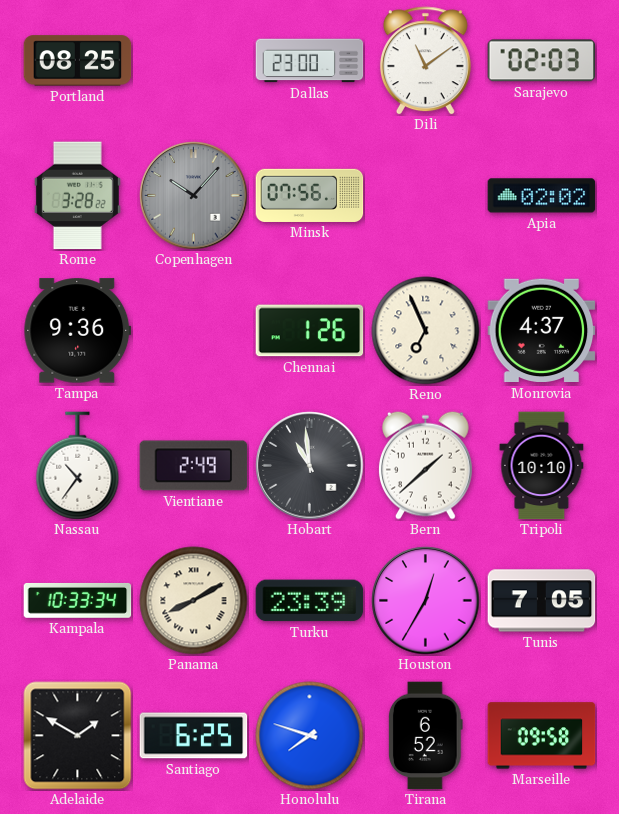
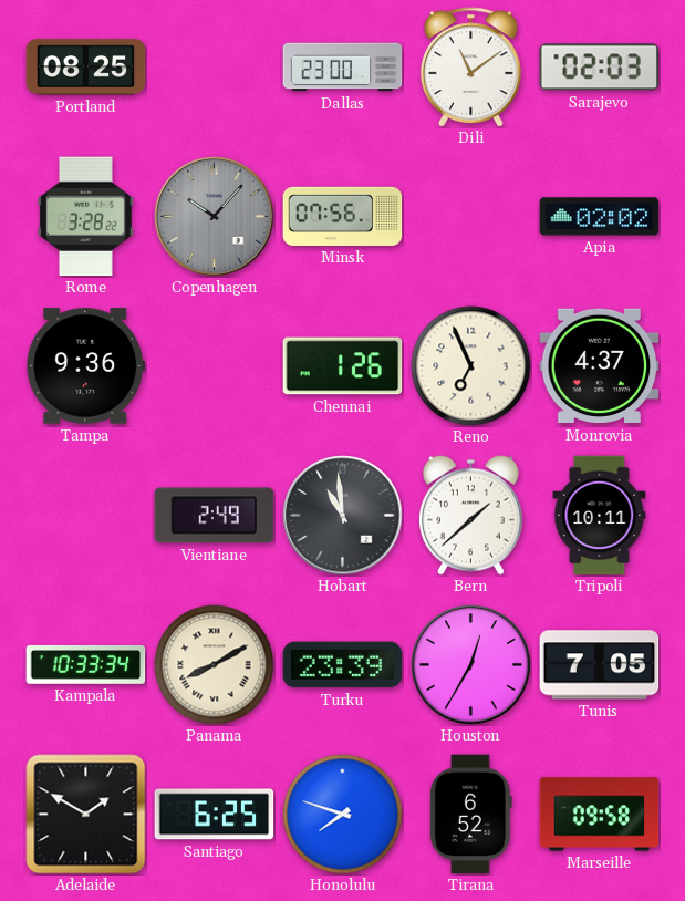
Nassau: 10:36 -> none (78, 466)
Tripoli: 10:10 -> 10:11 (600, 516)
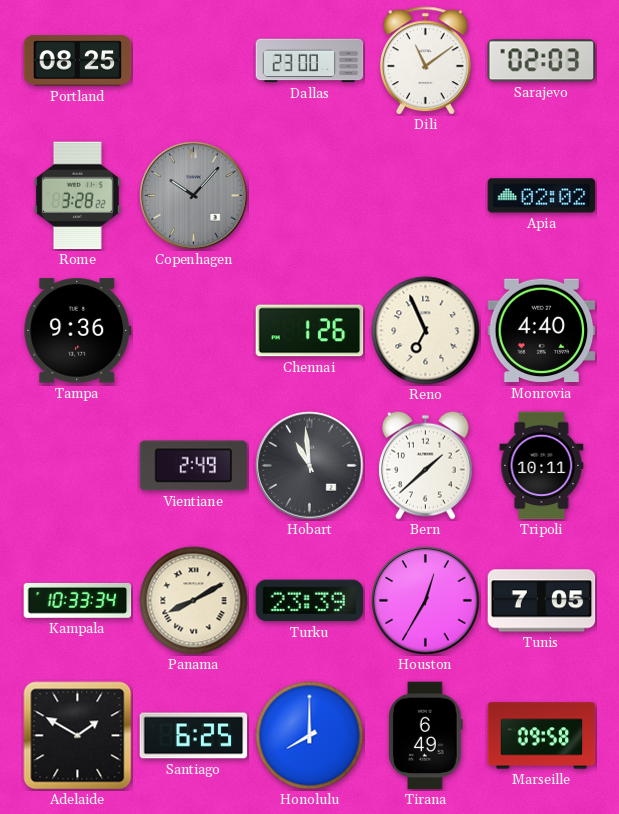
Minsk: 07:56 -> none (343, 216)
Monrovia: 4:37 -> 4:40 (542, 331)
Honolulu: 7:48 -> 8:00 (310, 736)
Tirana: 6:52 -> 6:49 (425, 736)
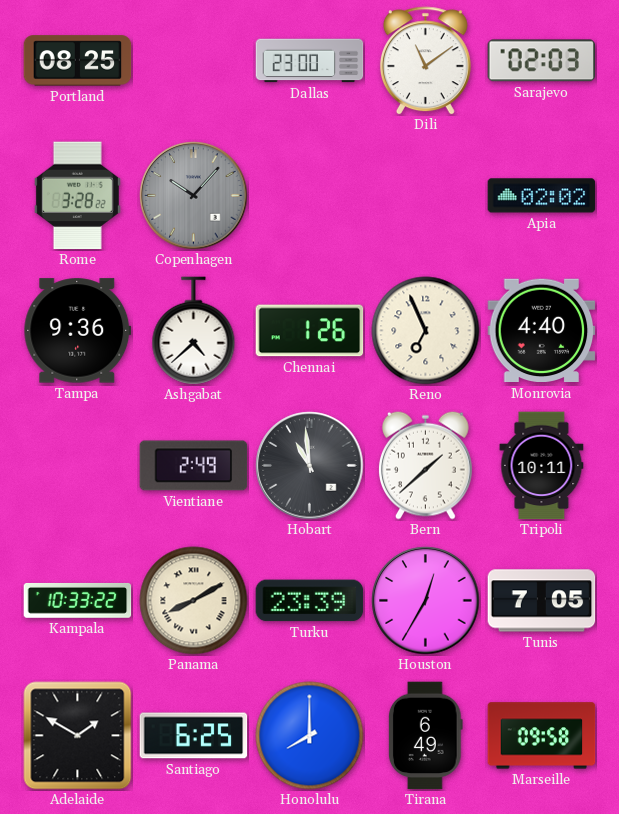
Ashgabat: none -> 4:38 (194, 331)
Kampala: 10:33:34 -> 10:33:22 (78, 601)
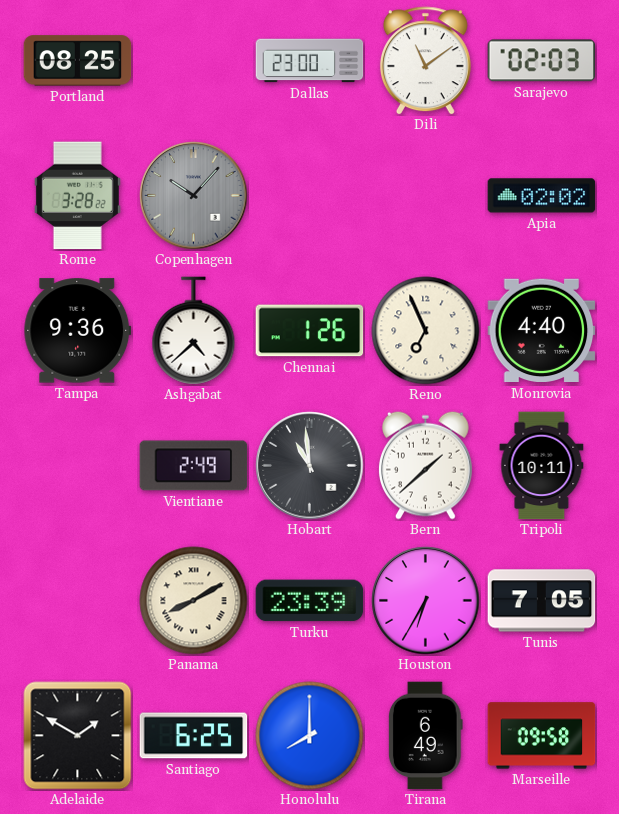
Kampala: 10:33 -> none (78, 601)
Houston: 12:35 -> 6:35 (426, 601)
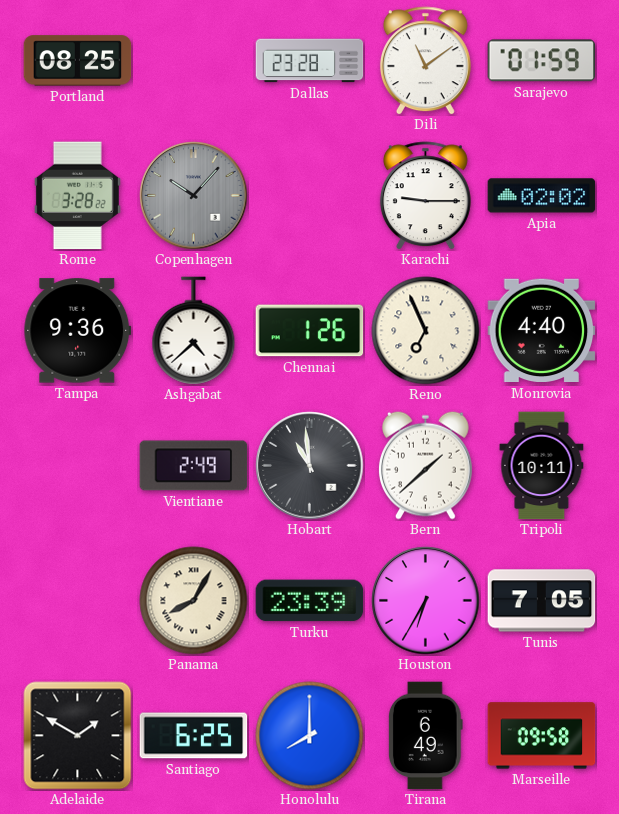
Dallas: 23:00 -> 23:28 (310, 61)
Sarajevo: 02:03 -> 01:59 (542, 61)
Karachi: none -> 9:15 (425, 196)
Panama: 8:10 -> 8:05 (194, 601)
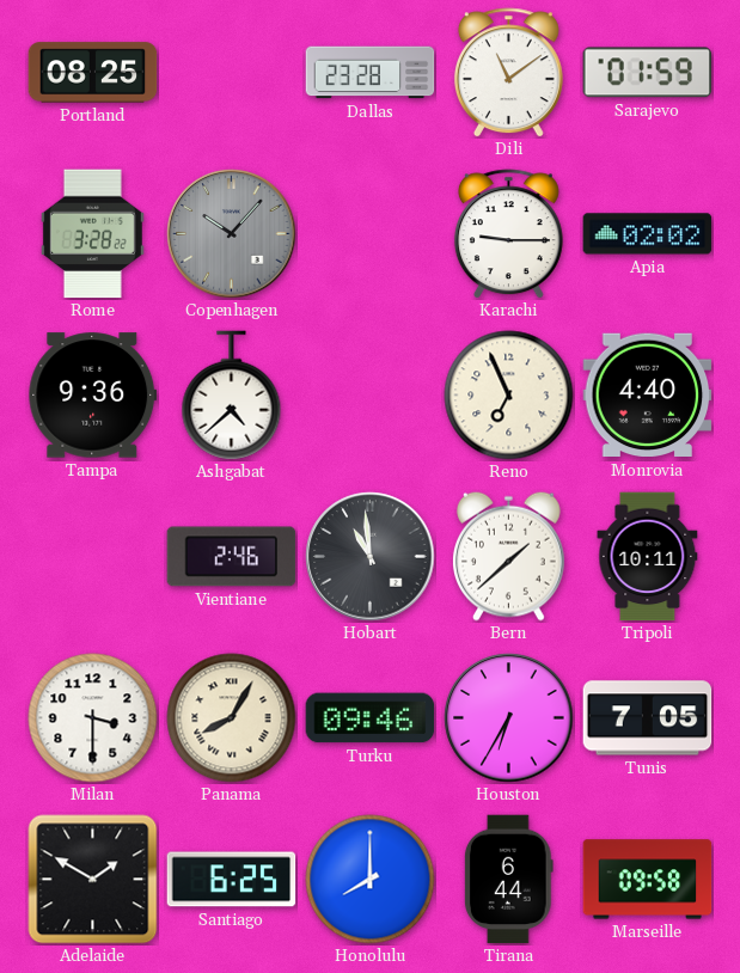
Chennai: 1:26 -> none (310, 331)
Vientiane: 2:49 -> 2:46 (232, 557)
Milan: none -> 3:30 (93, 718)
Turku: 23:39 -> 09:46 (371, 718)
Tirana: 6:49 -> 6:44 (508, 880)
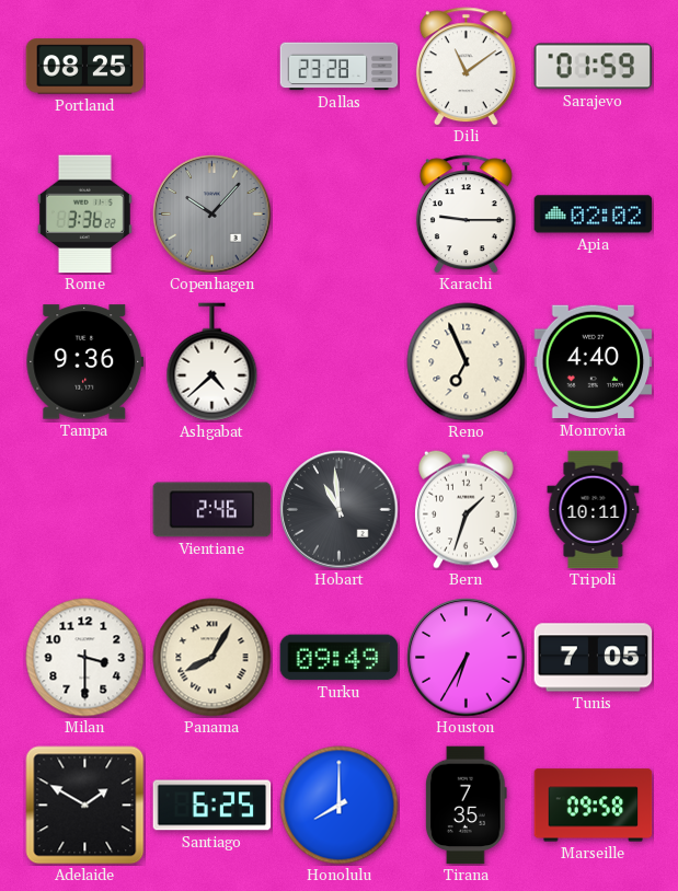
Rome: 3:28 -> 3:36 (84, 215)
Bern: 1:38 -> 1:33 (467, 509)
Turku: 09:46 -> 09:49 (340, 658)
Tirana: 6:44 -> 7:35 (466, 806)
